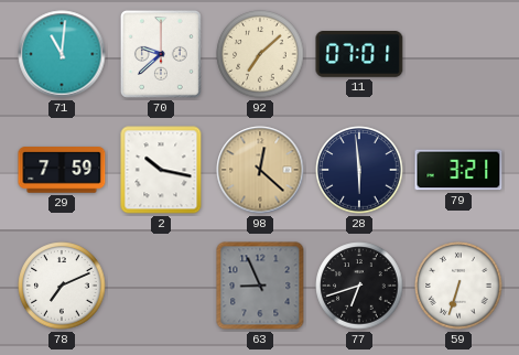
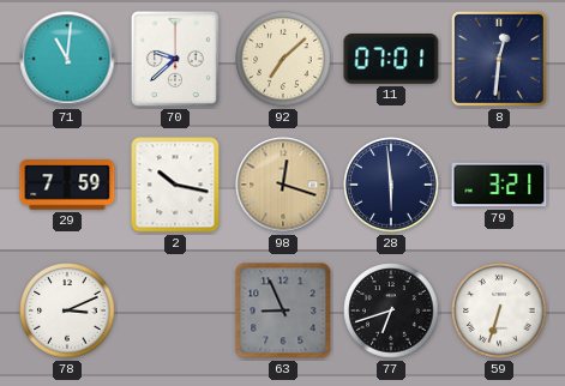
8: none -> 12:31 (499, 59)
98: 12:22 -> 12:18 (283, 185)
78: 7:11 -> 3:11 (67, 310)
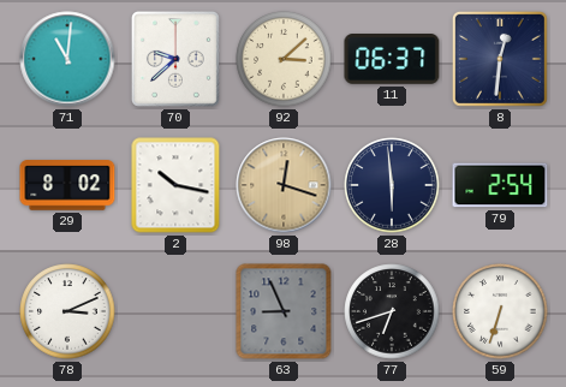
92: 7:08 -> 3:08 (284, 59)
11: 07:01 -> 06:37 (392, 59)
29: 7:59 -> 8:02 (67, 185)
79: 3:21 -> 2:54 (500, 185)
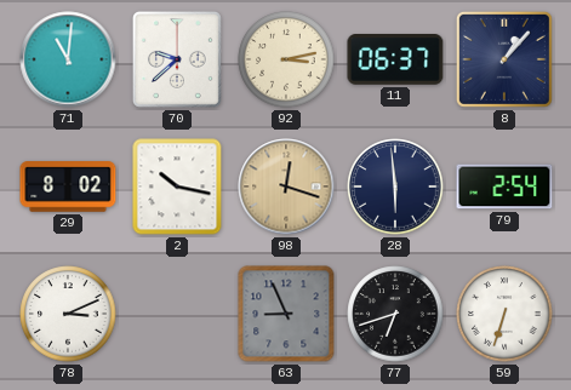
92: 3:08 -> 3:13 (286, 59)
8: 12:31 -> 1:07 (504, 59)
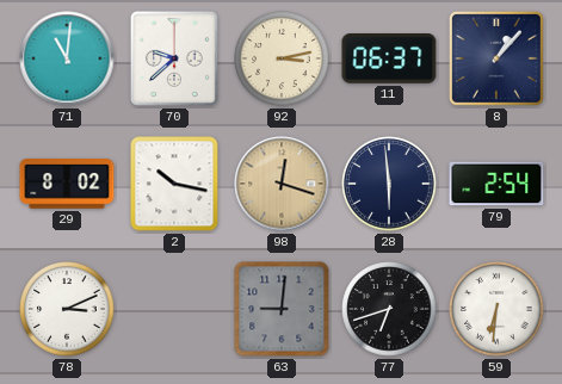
63: 8:56 -> 9:01 (282, 309)
59: 6:33 -> 6:31 (496, 309)
